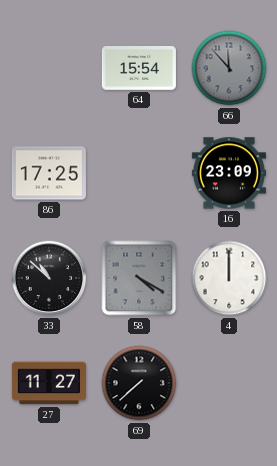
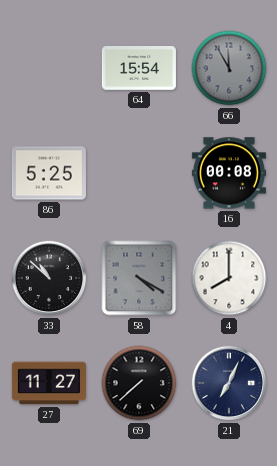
66: 11:53 -> 11:55 (229, 68)
86: 17:25 -> 5:25 (49, 173)
16: 23:09 -> 00:08 (229, 173)
4: 12:00 -> 8:00 (229, 278)
21: none -> 7:04 (229, 383)
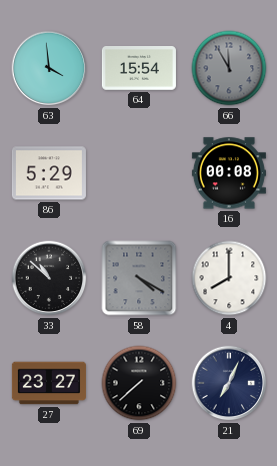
63: none -> 3:59 (49, 68)
86: 5:25 -> 5:29 (49, 173)
27: 11:27 -> 23:27 (49, 383)
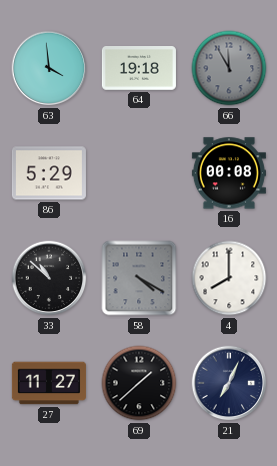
64: 15:54 -> 19:18 (139, 69)
27: 23:27 -> 11:27 (49, 383)
69: 7:38 -> 1:38 (139, 383)
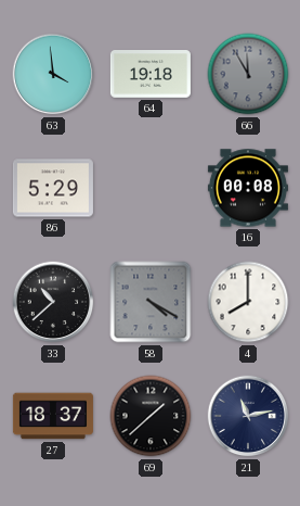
33: 10:52 -> 10:38 (53, 302)
27: 11:27 -> 18:37 (53, 416)
21: 7:04 -> 11:13 (248, 416)
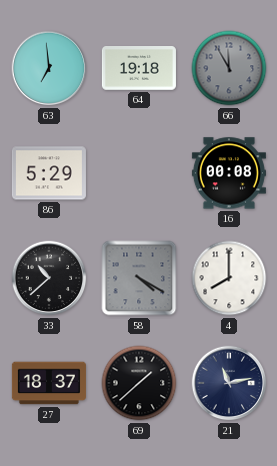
63: 3:59 -> 6:59 (49, 68)
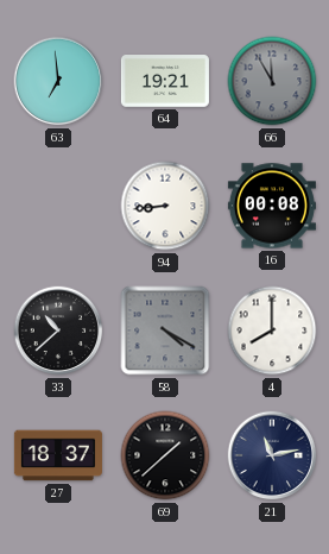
64: 19:18 -> 19:21 (165, 82)
86: 5:29 -> none (49, 173)
94: none -> 8:44 (165, 206)
